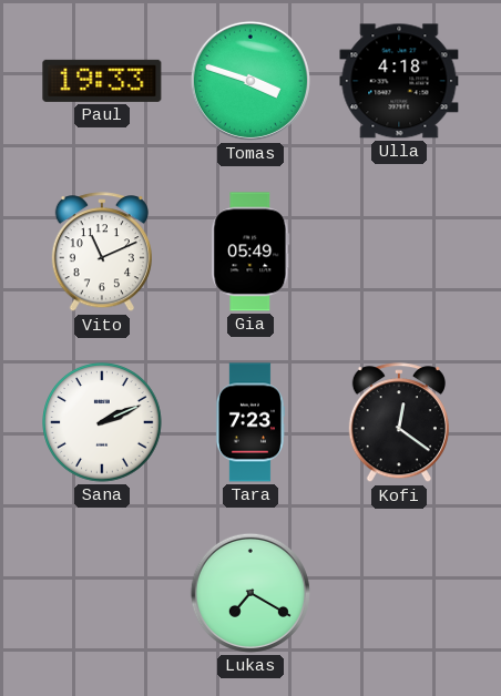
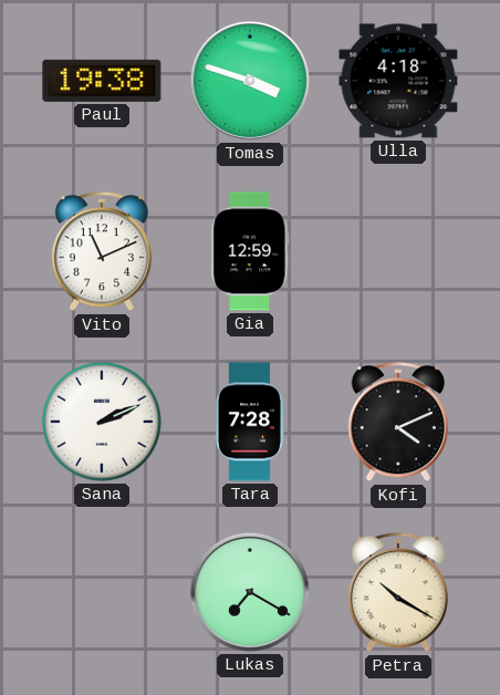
Paul: 19:33 -> 19:38 (102, 81)
Gia: 05:49 -> 12:59 (250, 251)
Tara: 7:23 -> 7:28 (249, 422)
Kofi: 12:21 -> 4:11 (398, 423)
Petra: none -> 10:20 (398, 593)
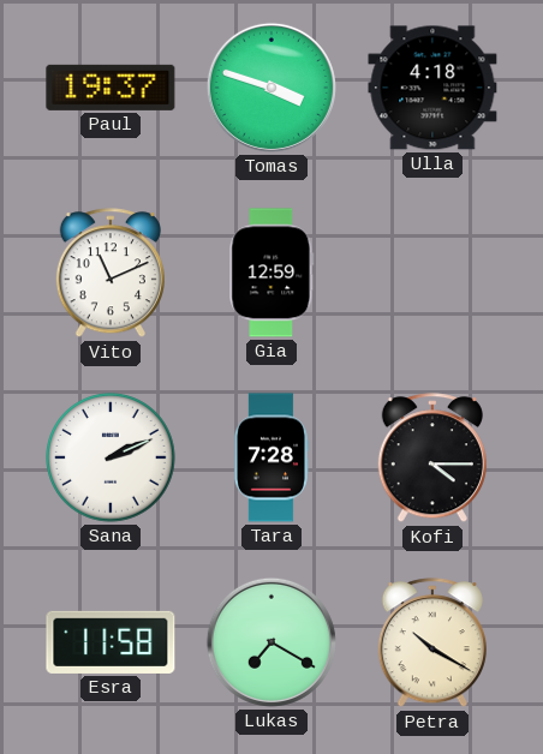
Paul: 19:38 -> 19:37 (111, 88)
Kofi: 4:11 -> 4:15 (432, 459)
Esra: none -> 11:58 (111, 642)
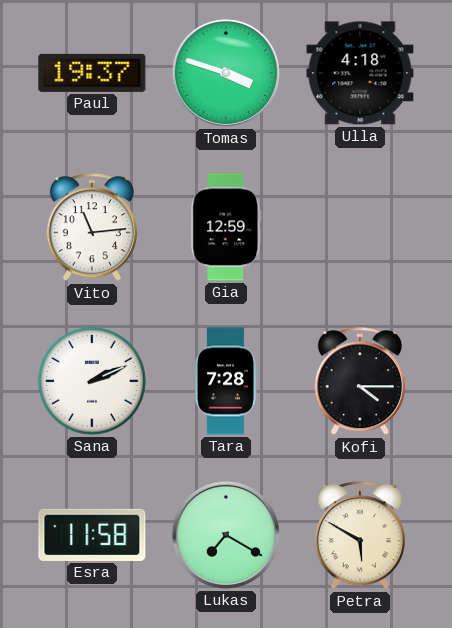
Vito: 11:11 -> 11:14 (92, 228)
Petra: 10:20 -> 5:50 (360, 536)
